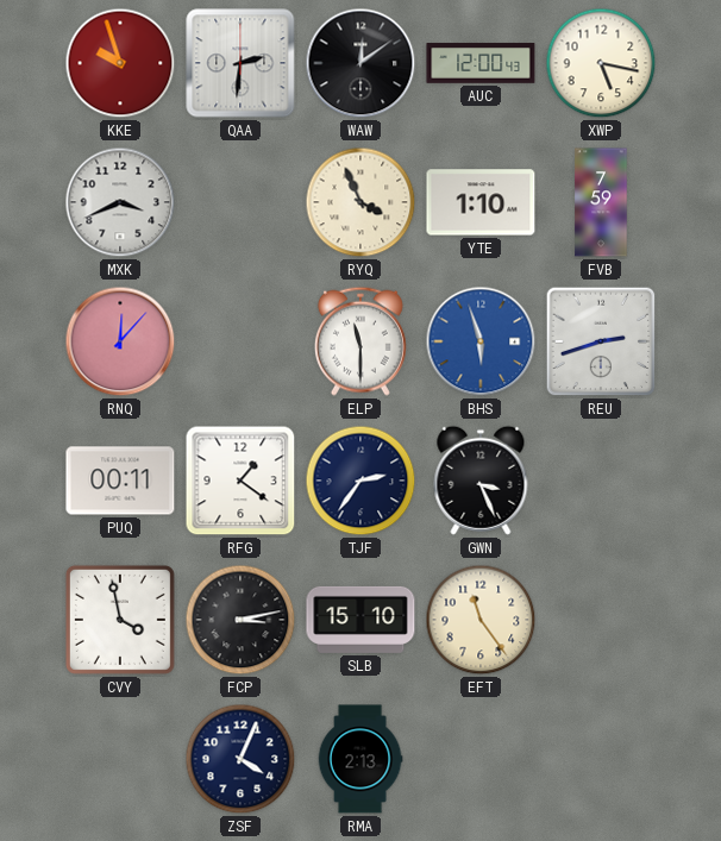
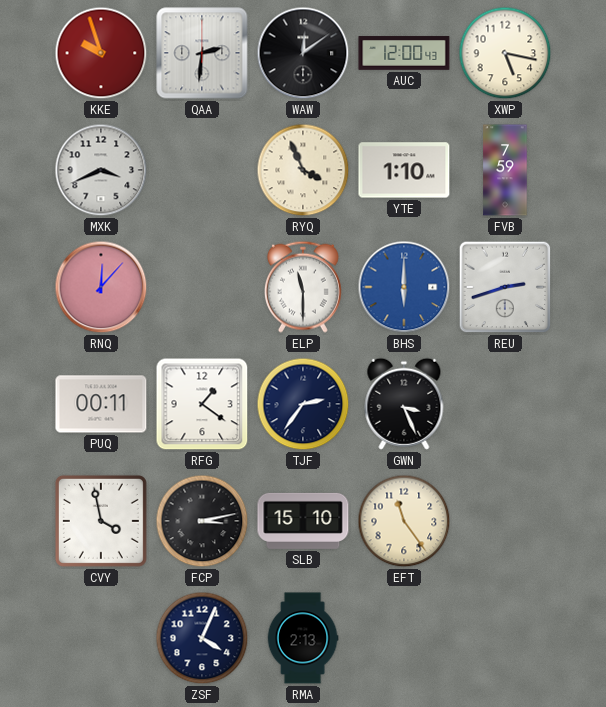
BHS: 5:57 -> 6:00 (404, 287)
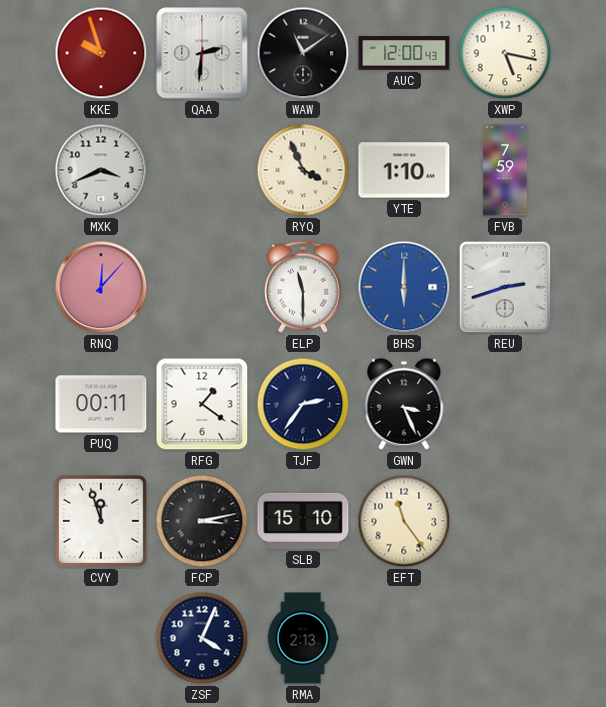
WAW: 12:09 -> 11:09 (303, 53)
CVY: 3:58 -> 11:57 (101, 521)
